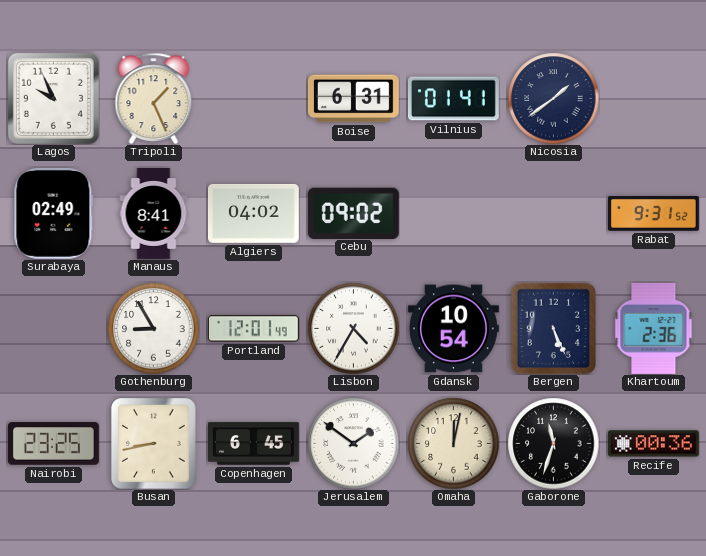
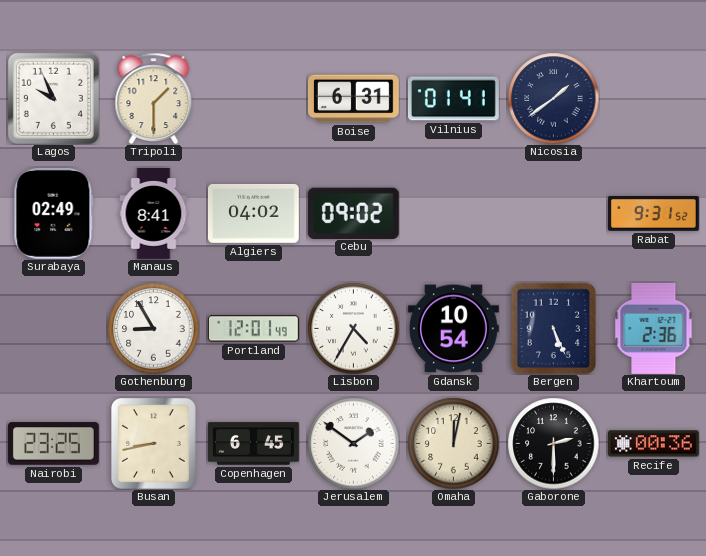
Tripoli: 1:26 -> 1:30 (154, 98)
Gaborone: 11:33 -> 2:30 (553, 443)
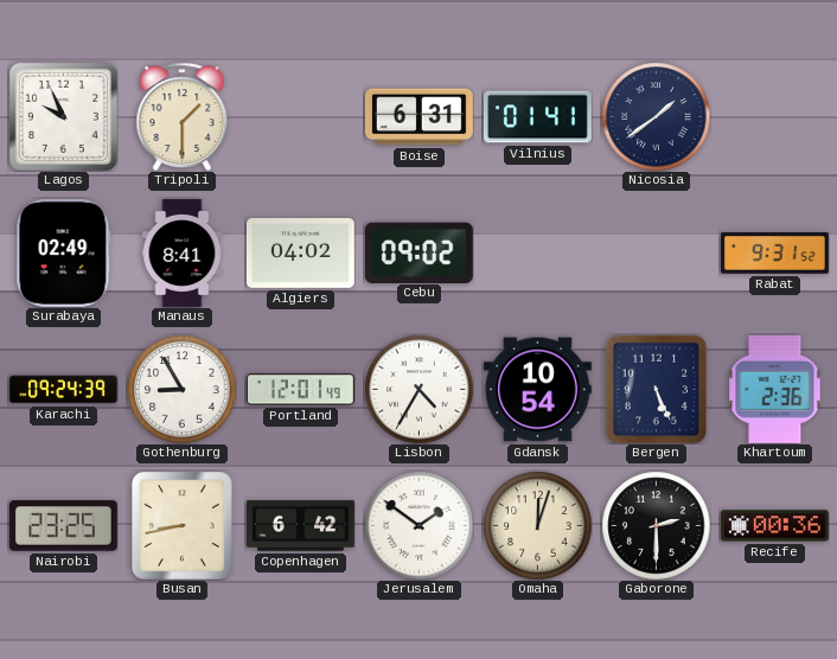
Karachi: none -> 09:24 (63, 390)
Copenhagen: 6:45 -> 6:42 (301, 526)
Omaha: 12:02 -> 12:03 (537, 525)
